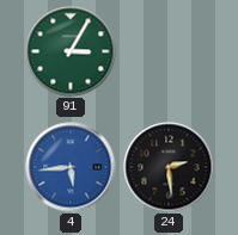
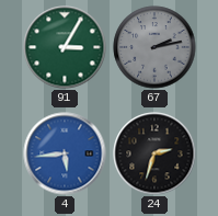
67: none -> 2:13 (154, 47)
24: 2:29 -> 2:33 (154, 154)
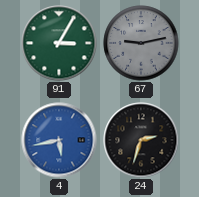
67: 2:13 -> 9:13 (141, 43)
4: 5:44 -> 5:43 (59, 140)
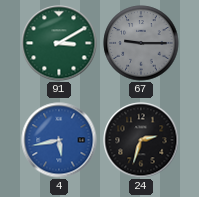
91: 3:05 -> 3:10 (59, 43)
67: 9:13 -> 9:15 (141, 43)
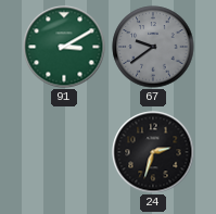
67: 9:15 -> 9:39 (153, 47)
4: 5:43 -> none (59, 140)
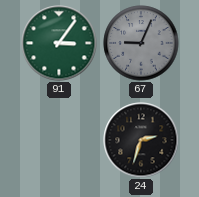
91: 3:10 -> 3:06 (59, 43)
67: 9:39 -> 9:04 (141, 43)
